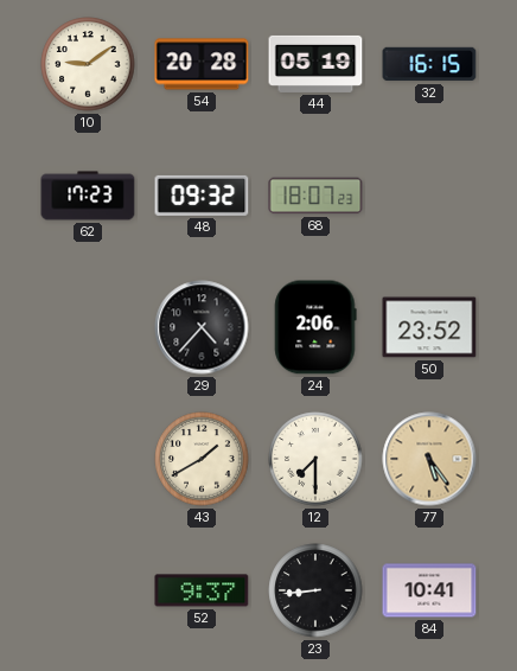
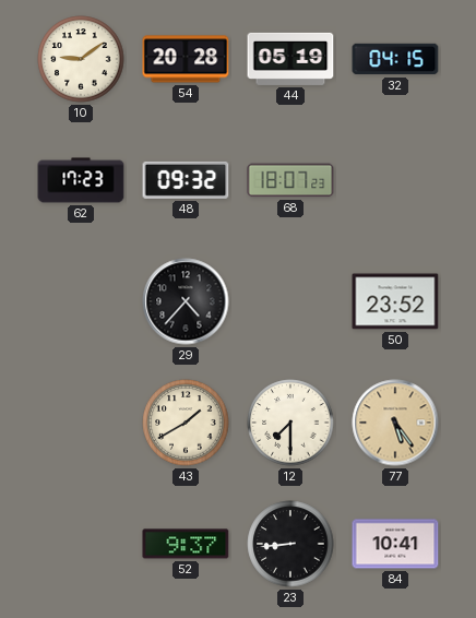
32: 16:15 -> 04:15 (395, 59)
24: 2:06 -> none (315, 327)
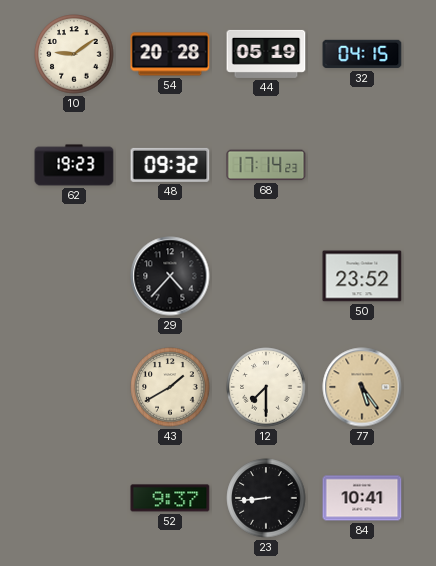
62: 17:23 -> 19:23 (74, 165)
68: 18:07 -> 17:14 (266, 165)
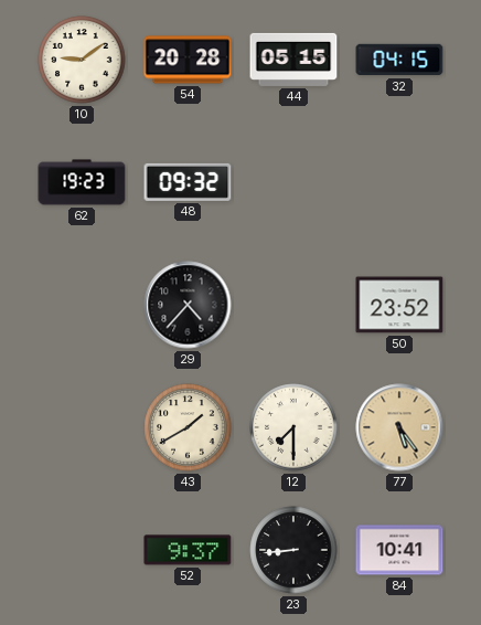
44: 05:19 -> 05:15 (293, 60)
68: 17:14 -> none (266, 165)
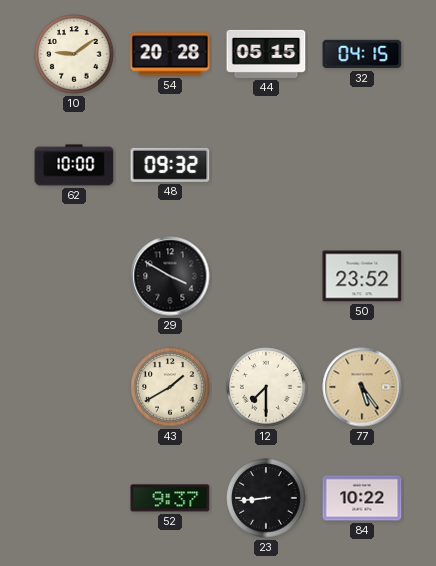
62: 19:23 -> 10:00 (74, 165)
29: 4:37 -> 3:50 (170, 276)
84: 10:41 -> 10:22 (362, 498)
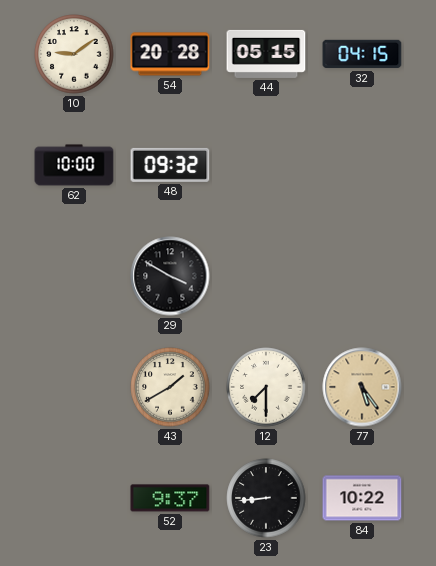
50: 23:52 -> none (362, 276)
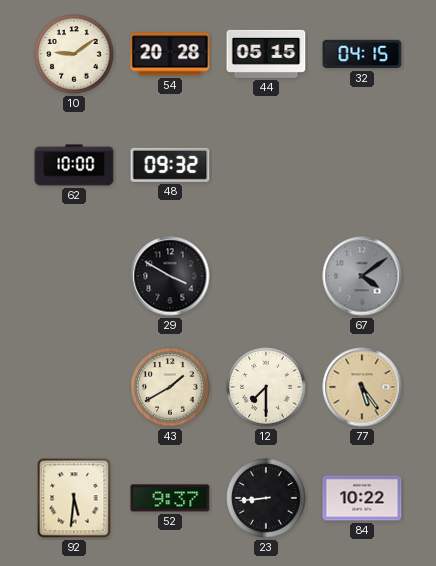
67: none -> 4:09 (362, 276)
92: none -> 5:31 (74, 498)
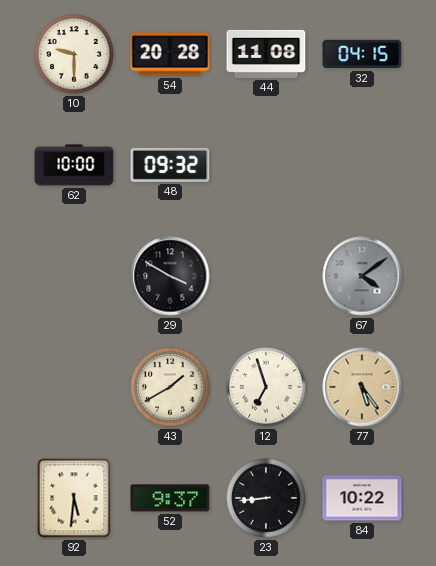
10: 9:09 -> 9:30 (74, 54)
44: 05:15 -> 11:08 (266, 54)
12: 7:30 -> 6:57 (266, 387)
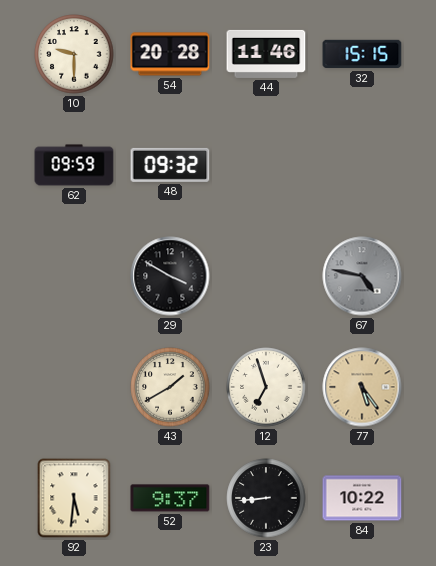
44: 11:08 -> 11:46 (266, 54)
32: 04:15 -> 15:15 (362, 54)
62: 10:00 -> 09:59 (74, 165)
67: 4:09 -> 4:47 (362, 276)
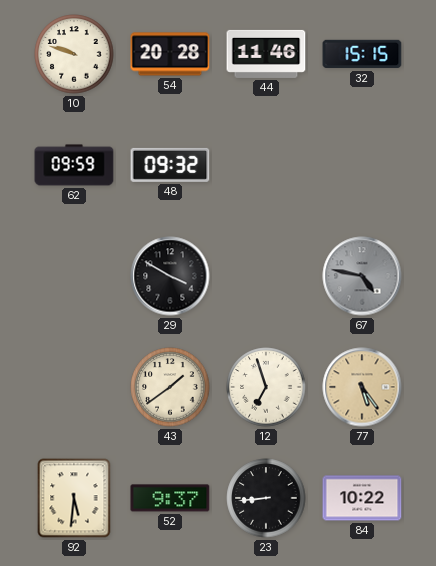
10: 9:30 -> 9:48 (74, 54)
43: 1:40 -> 1:39 (170, 387)
